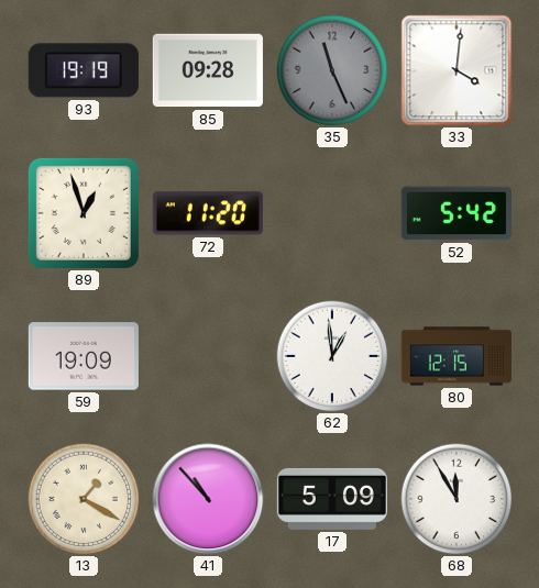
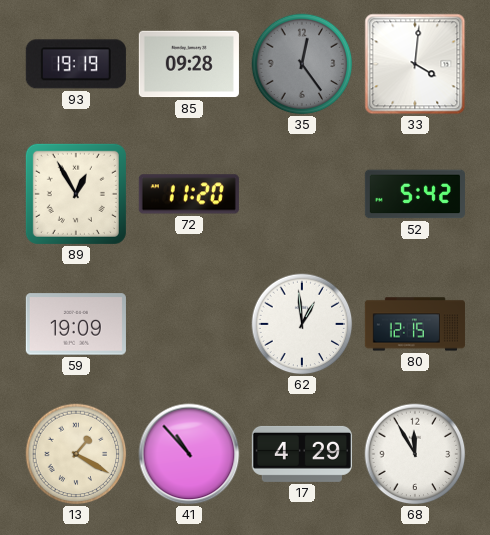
35: 11:26 -> 12:24 (302, 64)
89: 12:57 -> 12:55 (76, 194)
17: 5:09 -> 4:29 (302, 454)
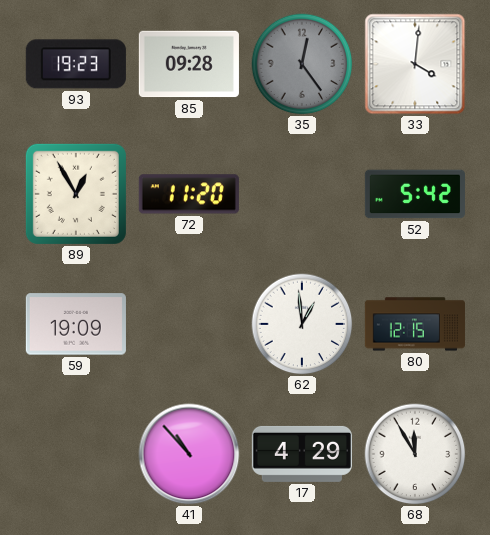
93: 19:19 -> 19:23 (76, 64)
13: 1:20 -> none (76, 454)
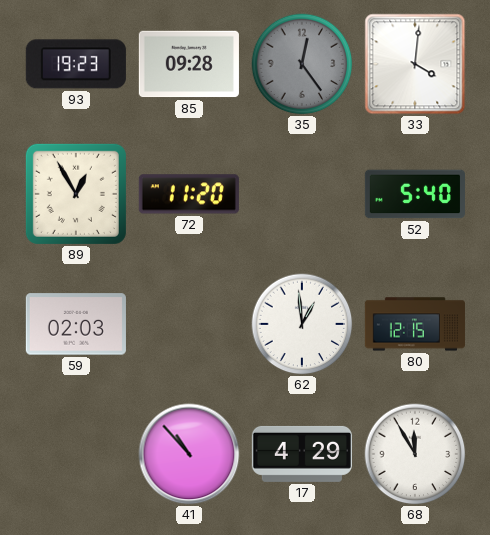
52: 5:42 -> 5:40 (415, 194)
59: 19:09 -> 02:03 (76, 324)
